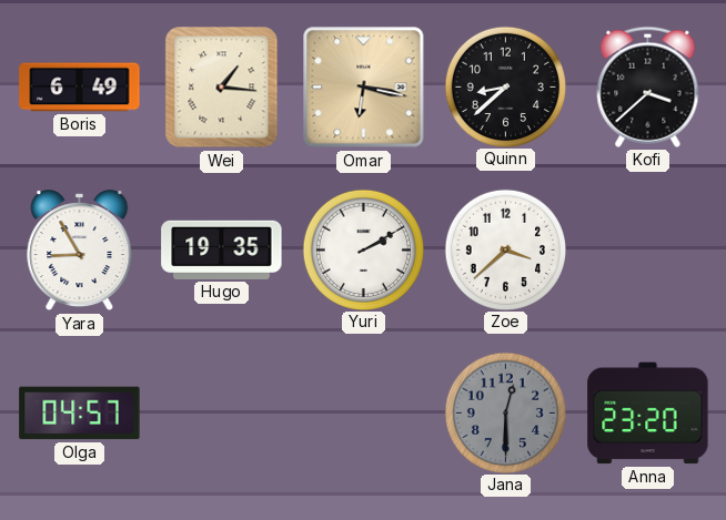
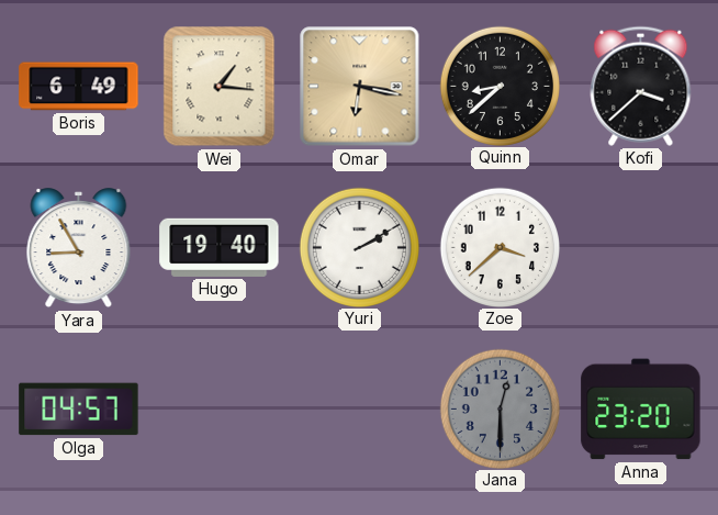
Hugo: 19:35 -> 19:40 (220, 247)
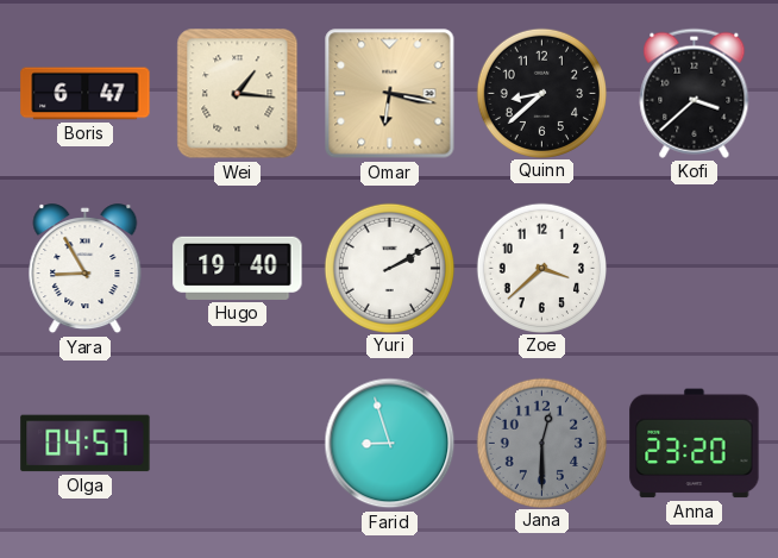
Boris: 6:49 -> 6:47 (86, 94)
Farid: none -> 8:57 (390, 444)
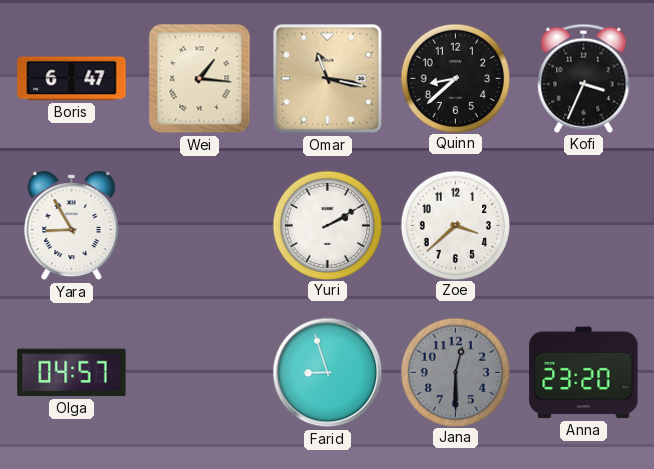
Omar: 6:17 -> 11:17 (328, 79)
Kofi: 3:38 -> 3:34 (584, 78)
Hugo: 19:40 -> none (238, 268)
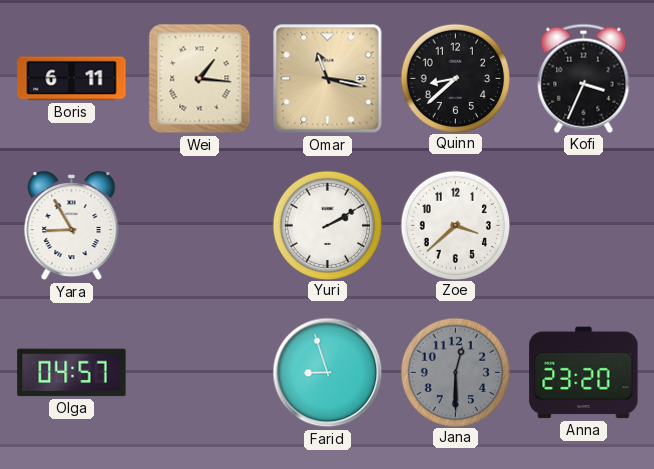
Boris: 6:47 -> 6:11 (72, 79)
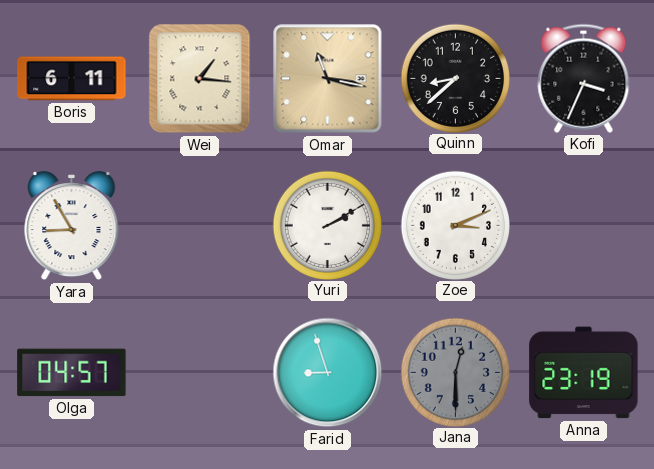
Zoe: 3:38 -> 3:11 (455, 225)
Anna: 23:20 -> 23:19 (584, 373)
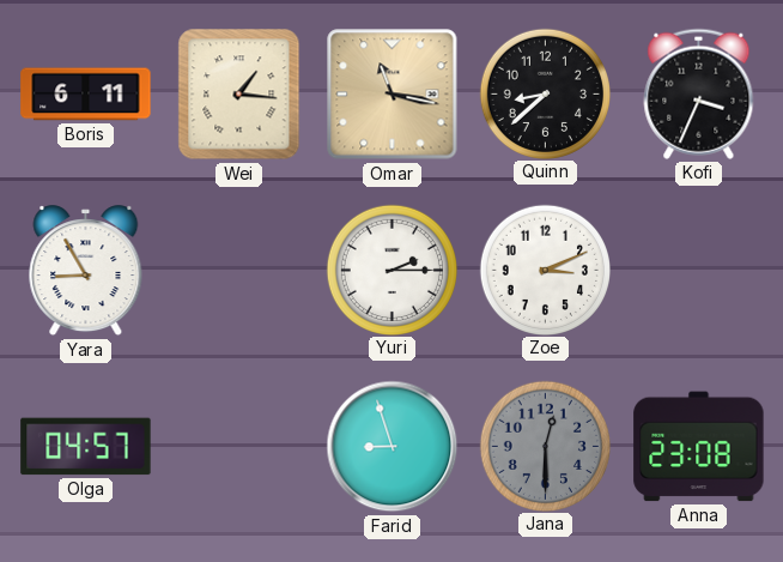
Yuri: 2:10 -> 2:15 (391, 270)
Anna: 23:19 -> 23:08 (699, 447)
